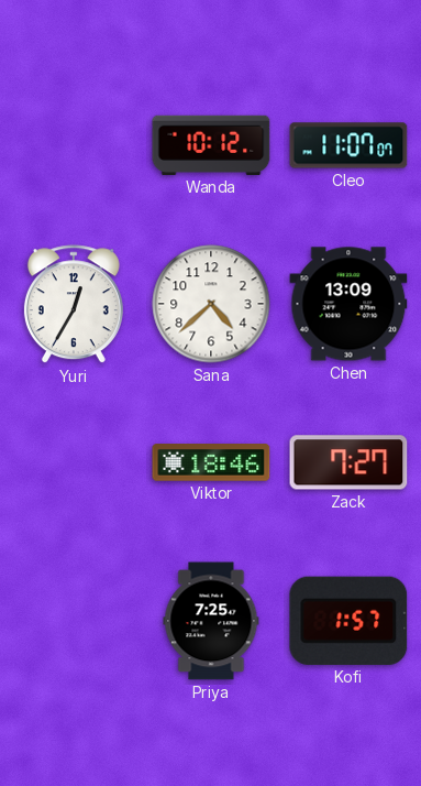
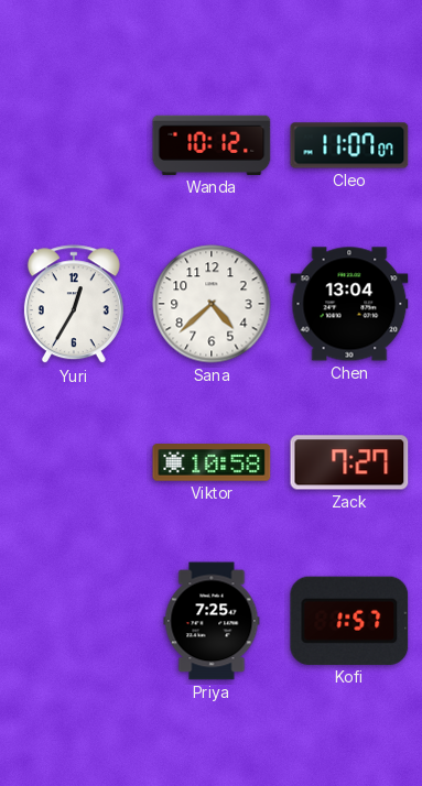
Chen: 13:09 -> 13:04 (349, 304)
Viktor: 18:46 -> 10:58 (212, 462)
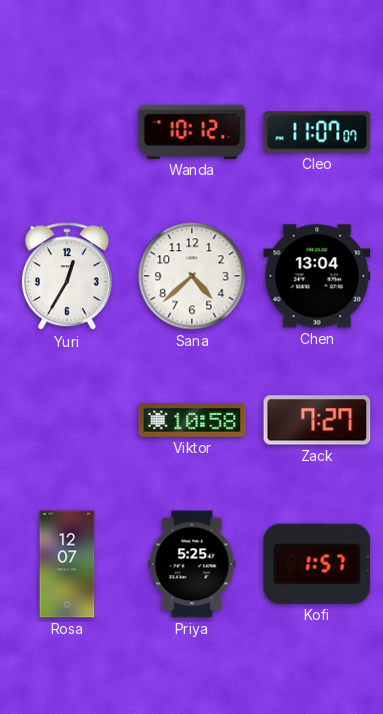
Rosa: none -> 12:07 (67, 564)
Priya: 7:25 -> 5:25 (192, 564)
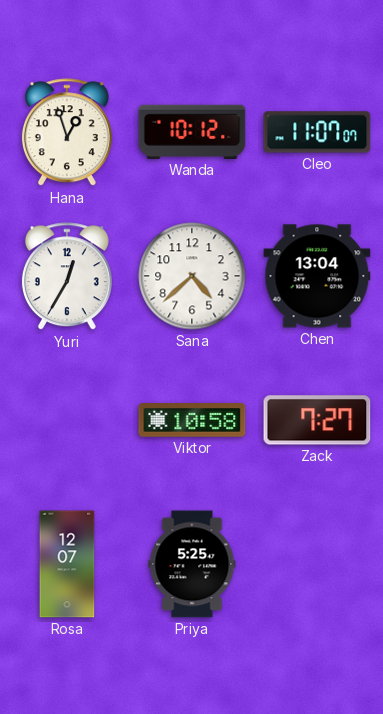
Hana: none -> 12:57 (67, 133)
Kofi: 1:57 -> none (317, 564)
